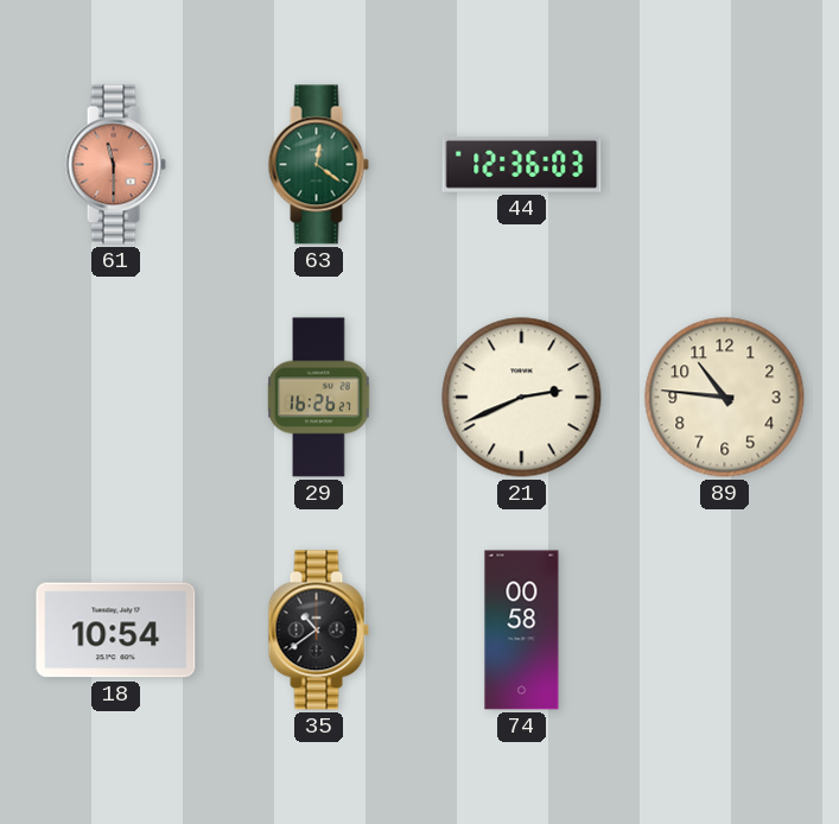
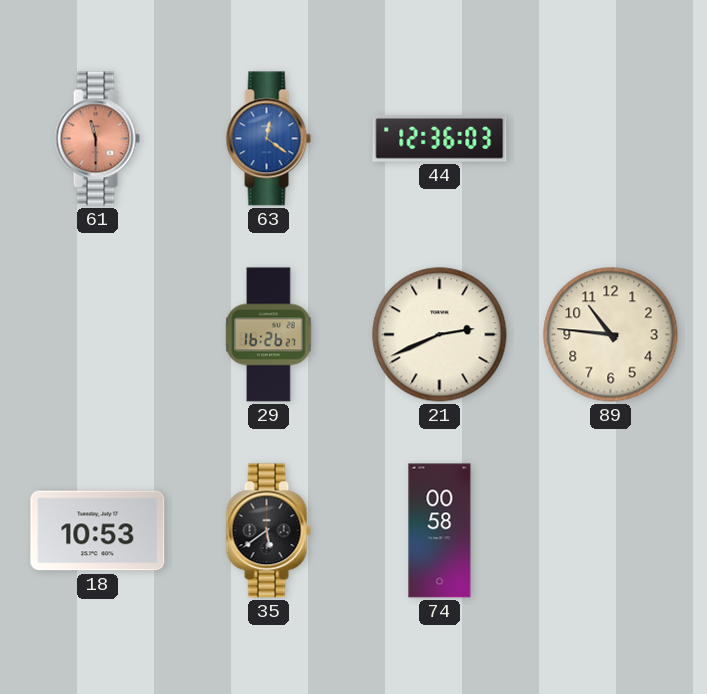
63 dial: green -> blue (268, 139)
18: 10:54 -> 10:53 (98, 531)
35: 10:39 -> 5:39 (268, 531)
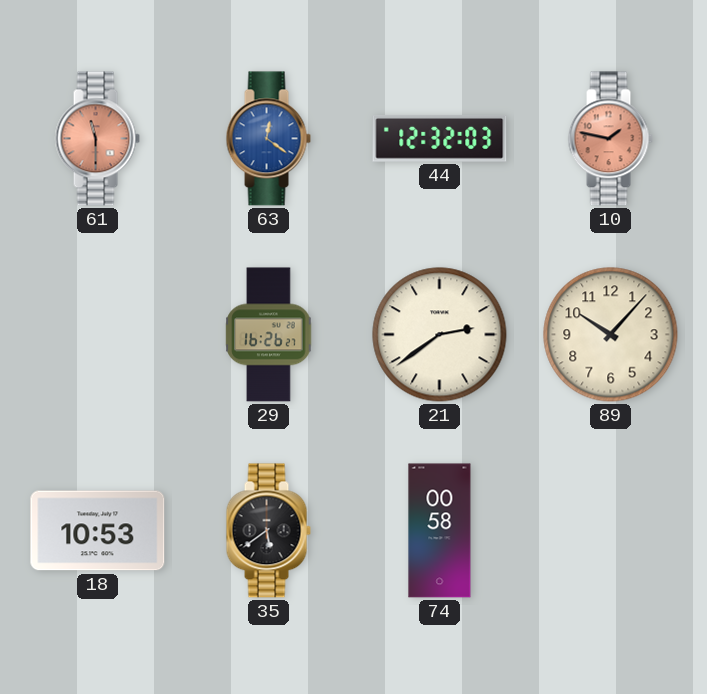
44: 12:36 -> 12:32 (440, 138)
10: none -> 1:47 (610, 139)
21: 2:41 -> 2:39 (440, 335)
89: 10:46 -> 10:07 (611, 335)
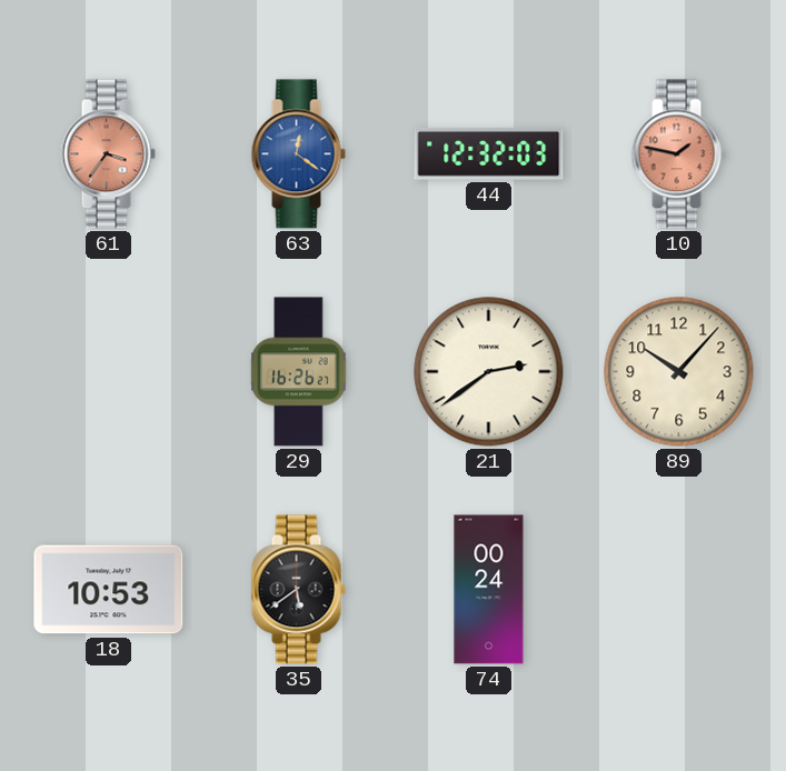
61: 11:30 -> 3:36 (108, 154)
74: 00:58 -> 00:24 (489, 590)
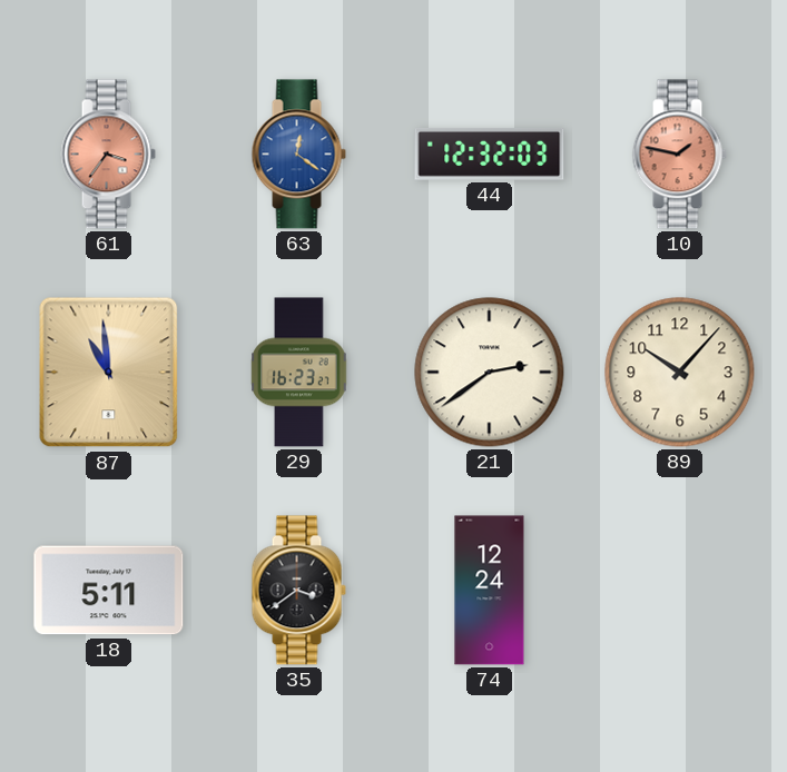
87: none -> 10:59 (109, 373)
29: 16:26 -> 16:23 (299, 373)
18: 10:53 -> 5:11 (109, 591)
35: 5:39 -> 3:39 (298, 591)
74: 00:24 -> 12:24 (490, 591)
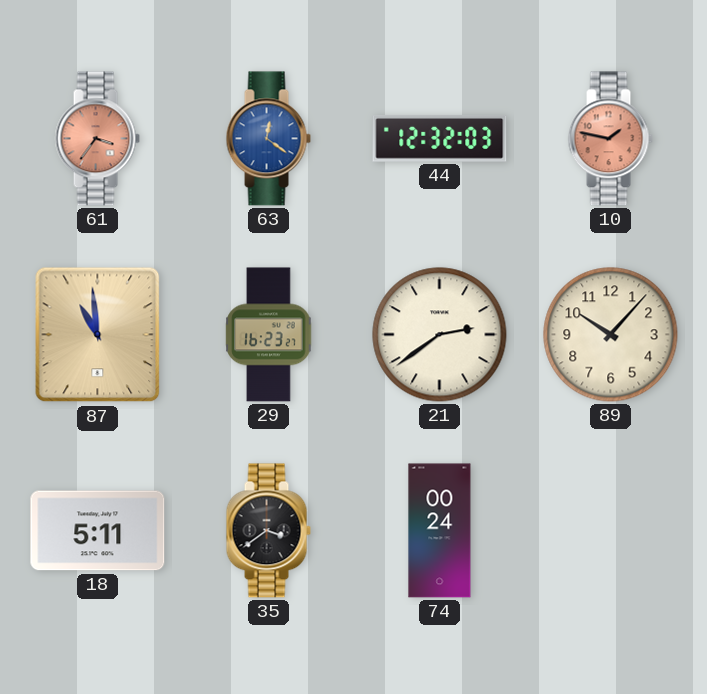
74: 12:24 -> 00:24 (440, 531)
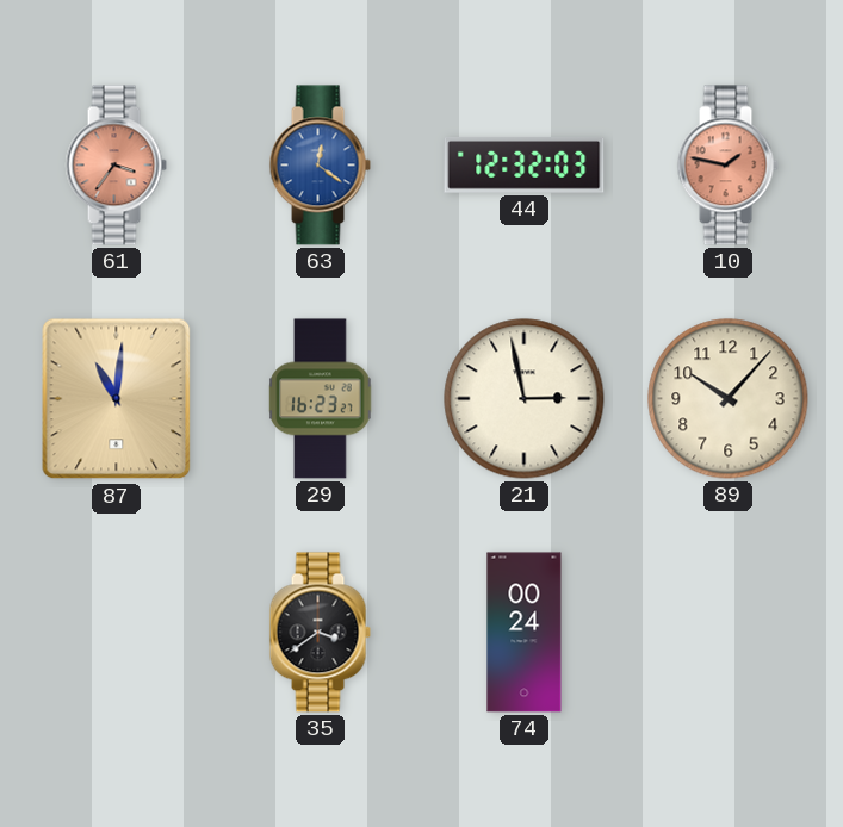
87: 10:59 -> 11:01 (117, 399)
21: 2:39 -> 2:58 (525, 399)
18: 5:11 -> none (98, 531)
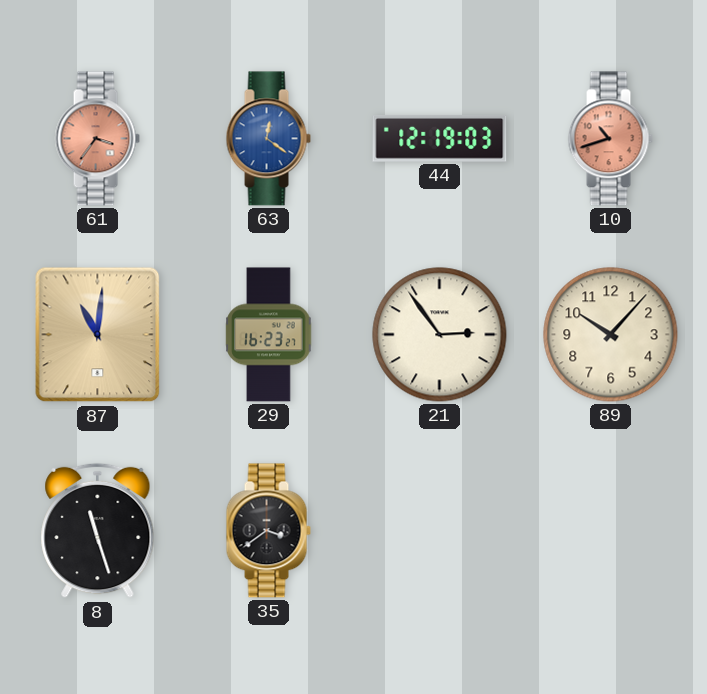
44: 12:32 -> 12:19 (440, 138)
10: 1:47 -> 10:42 (610, 139)
21: 2:58 -> 2:54 (440, 335)
8: none -> 11:27 (98, 531)
74: 00:24 -> none (525, 633)
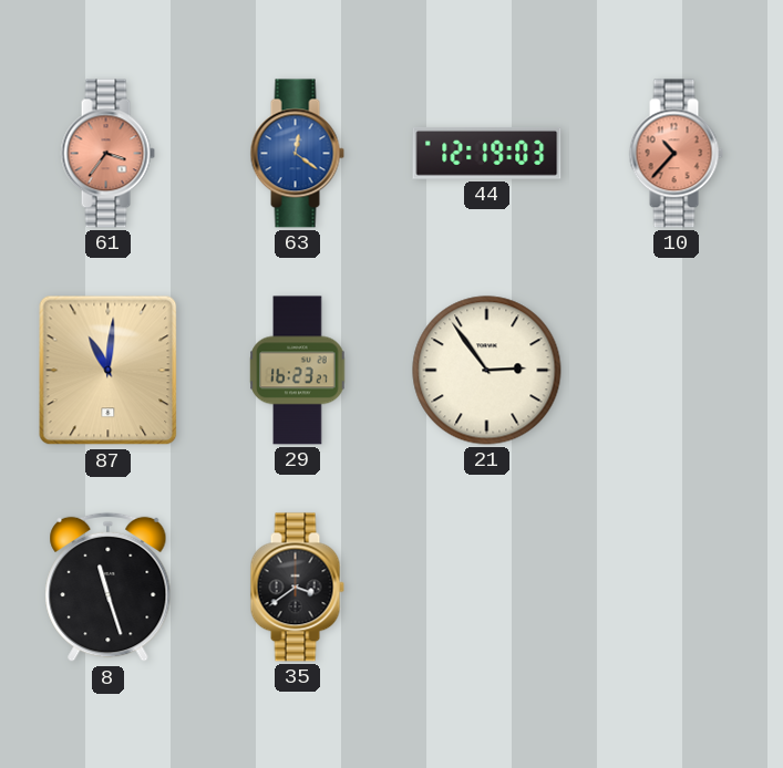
10: 10:42 -> 10:37 (676, 154)
89: 10:07 -> none (611, 335)
